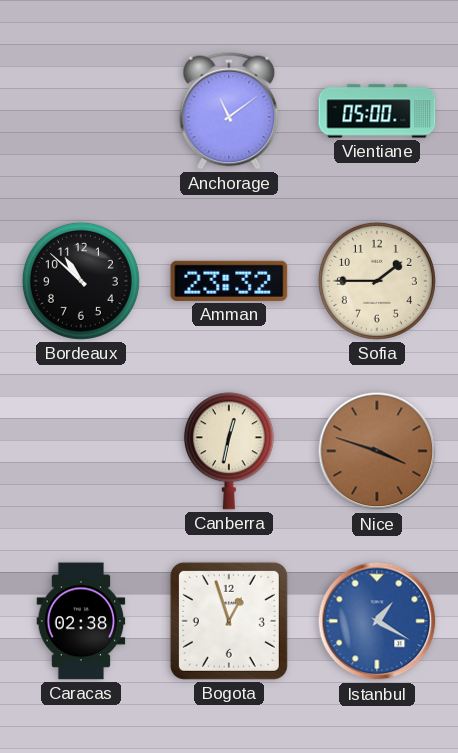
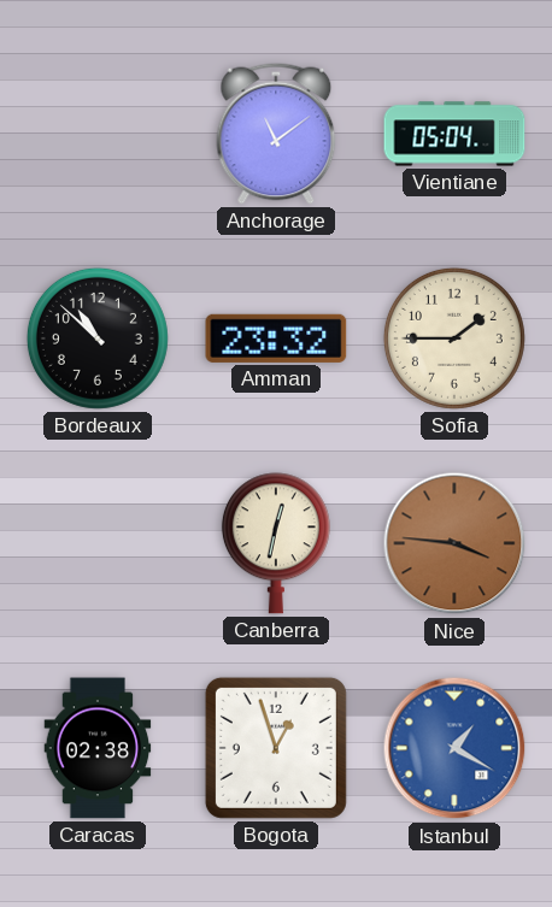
Vientiane: 05:00 -> 05:04 (454, 134)
Nice: 3:48 -> 3:46 (454, 543)
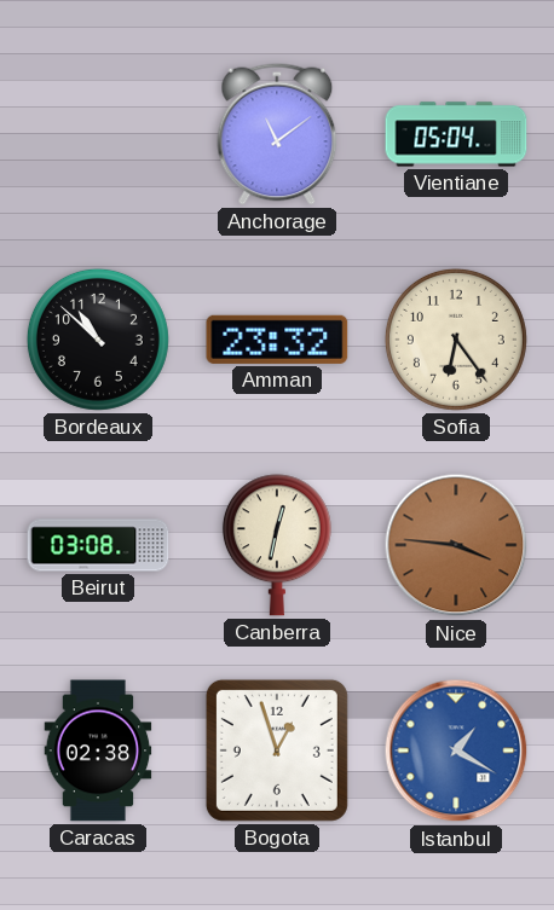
Sofia: 1:45 -> 6:24 (456, 340)
Beirut: none -> 03:08 (98, 545)
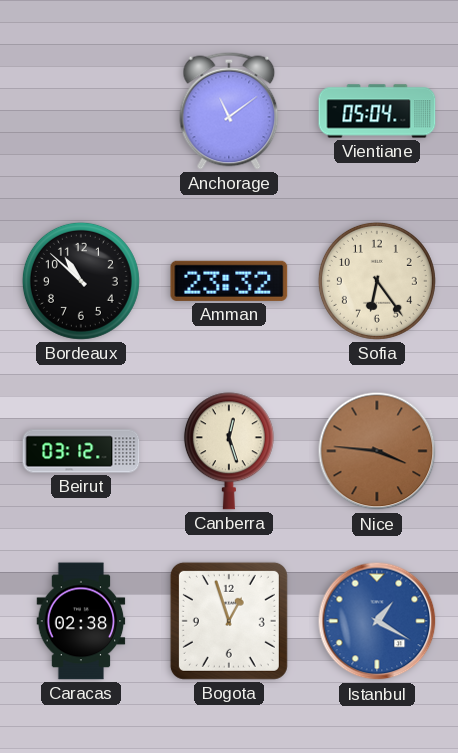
Beirut: 03:08 -> 03:12 (81, 451)
Canberra: 12:32 -> 12:27 (229, 451)
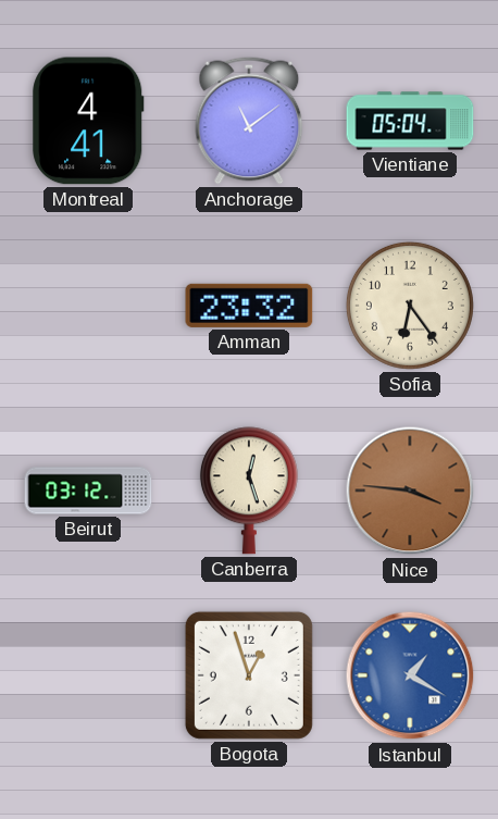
Montreal: none -> 4:41 (88, 121)
Bordeaux: 10:52 -> none (81, 281)
Caracas: 02:38 -> none (81, 621)
